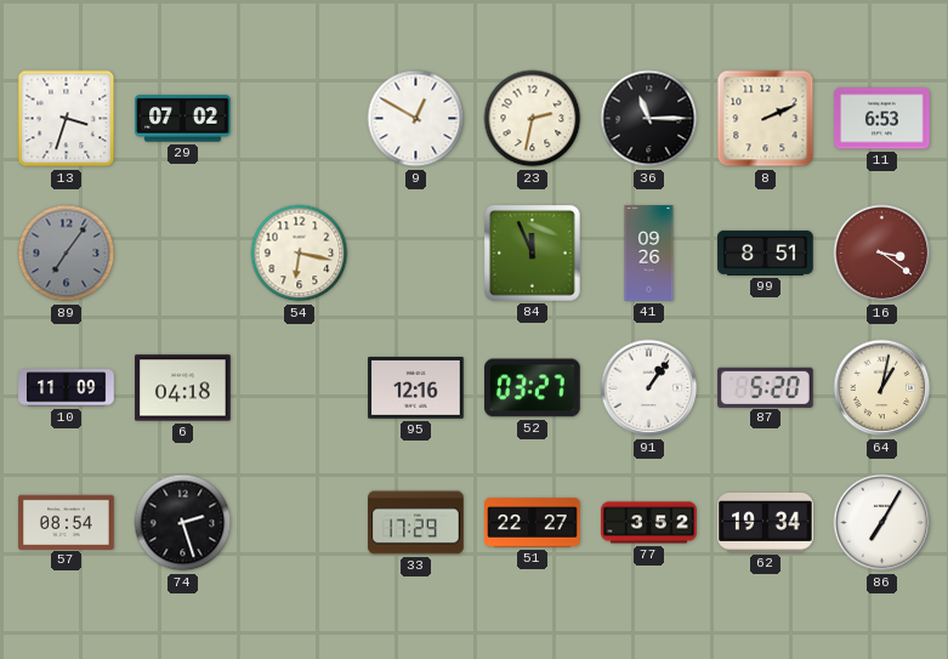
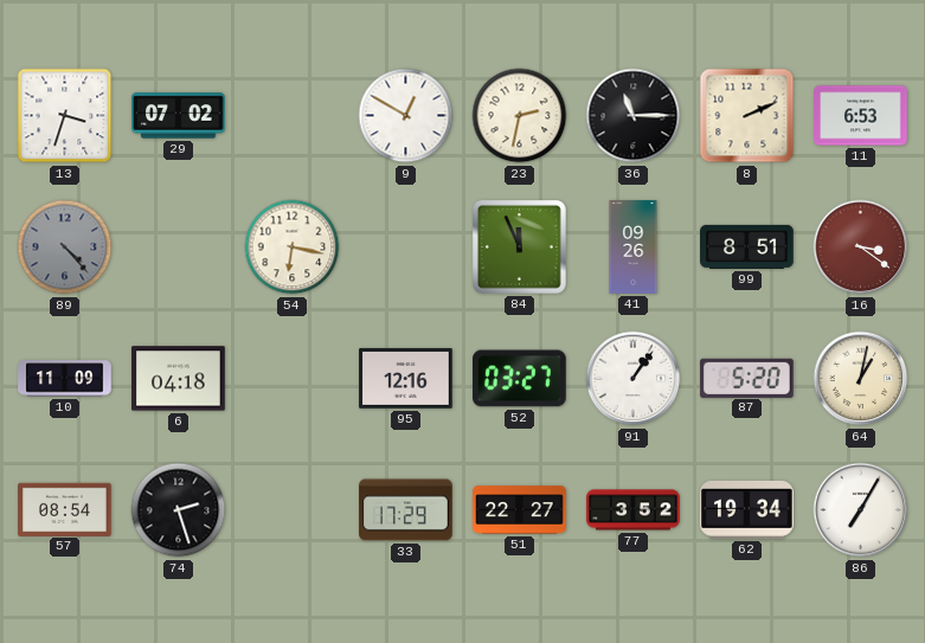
89: 7:06 -> 4:23 (65, 247)
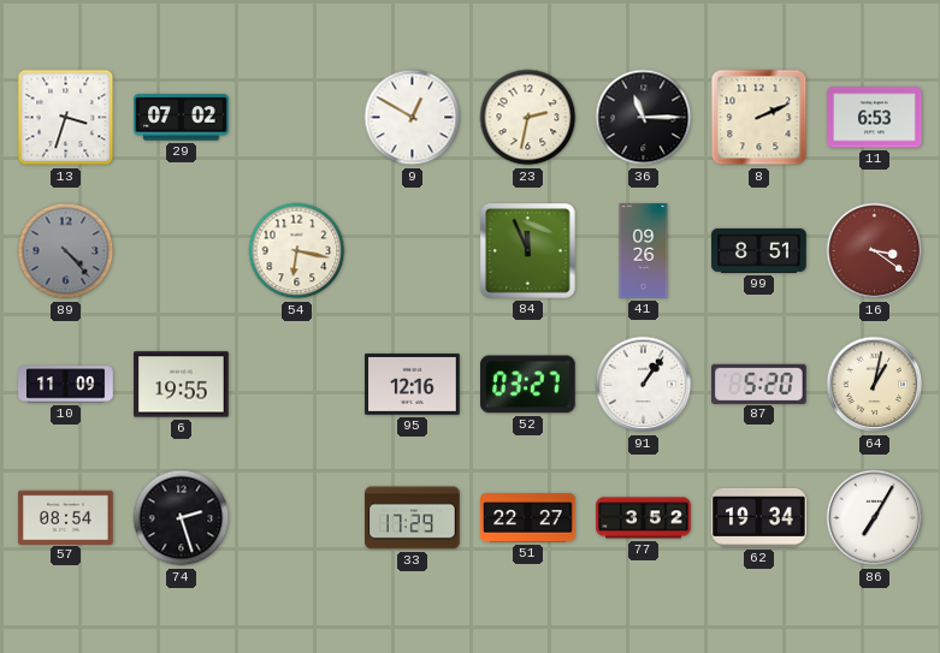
6: 04:18 -> 19:55 (182, 385)
